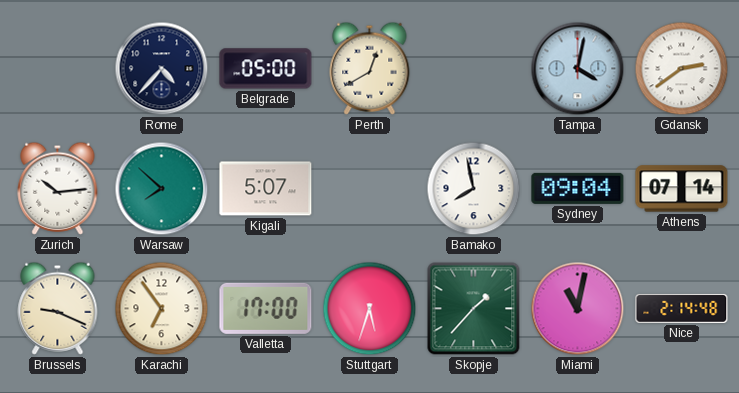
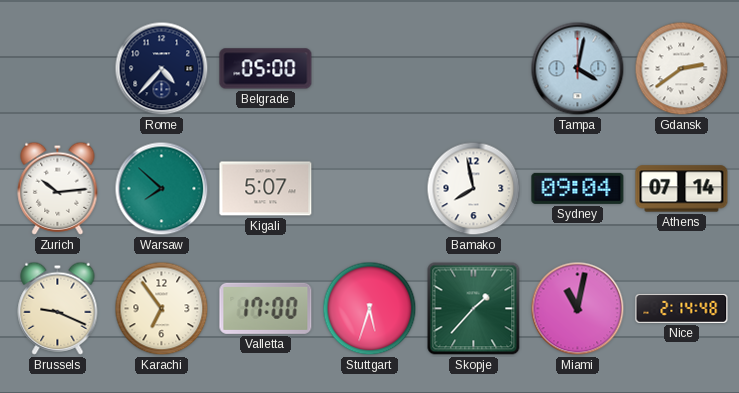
Perth: 12:40 -> none (370, 68)
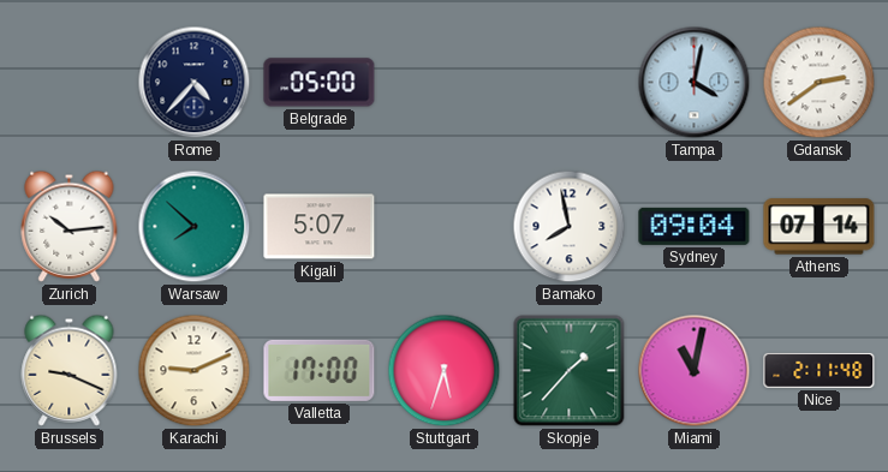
Karachi: 6:54 -> 9:11 (195, 371)
Nice: 2:14 -> 2:11 (820, 370)
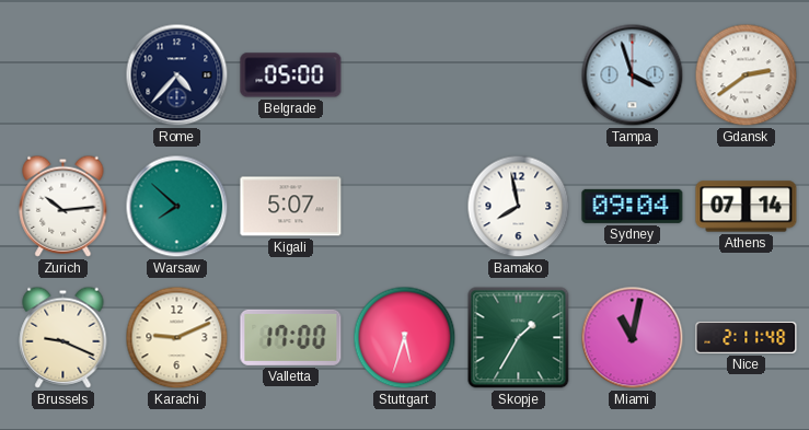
Tampa: 4:02 -> 3:57 (633, 75)
Skopje: 1:37 -> 1:35 (519, 338)
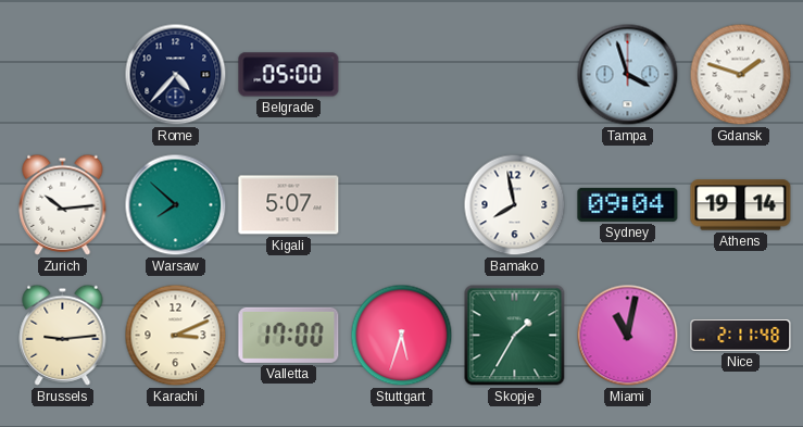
Gdansk: 2:39 -> 1:48 (741, 75)
Athens: 07:14 -> 19:14 (741, 205)
Brussels: 9:19 -> 9:14 (63, 335)
Karachi: 9:11 -> 3:11 (176, 336)
